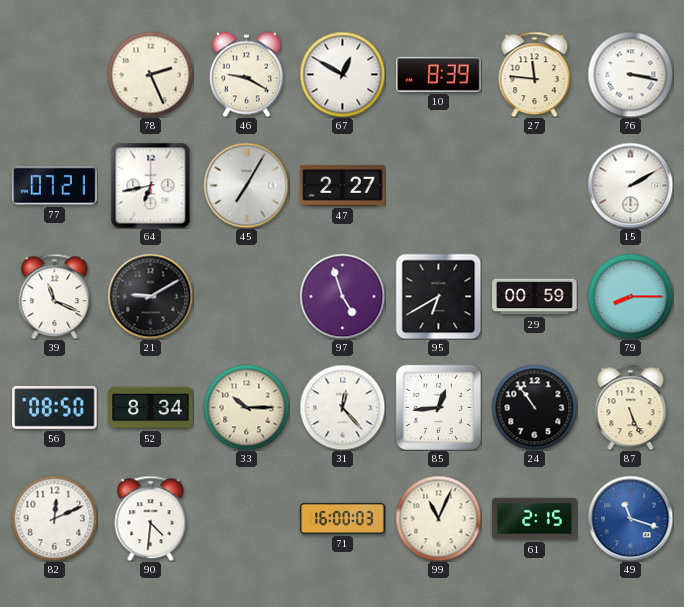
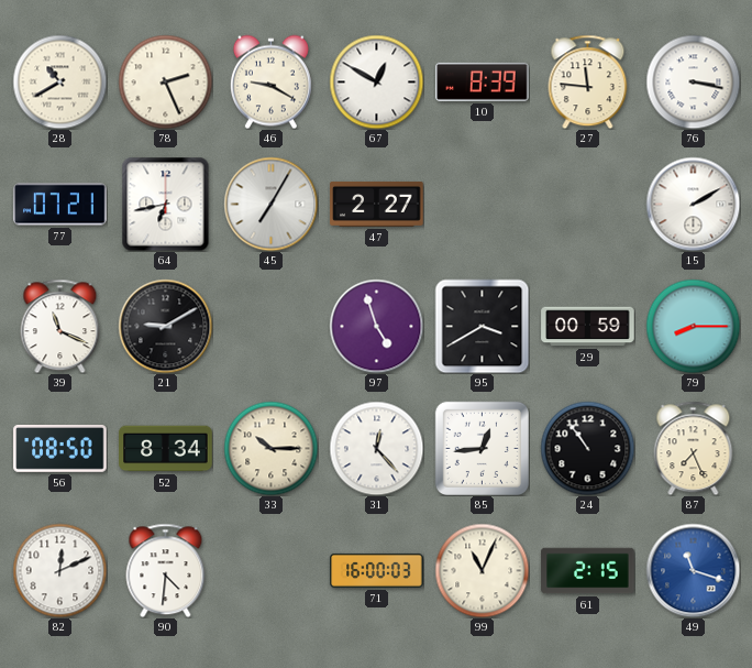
28: none -> 10:40 (59, 81)
95: 6:40 -> 3:40 (482, 326)
87: 5:26 -> 7:26 (694, 448)
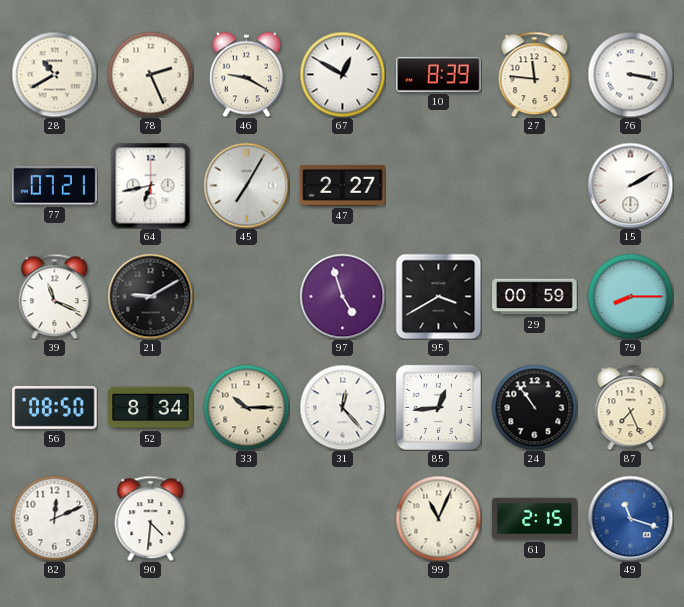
71: 16:00 -> none (377, 570)
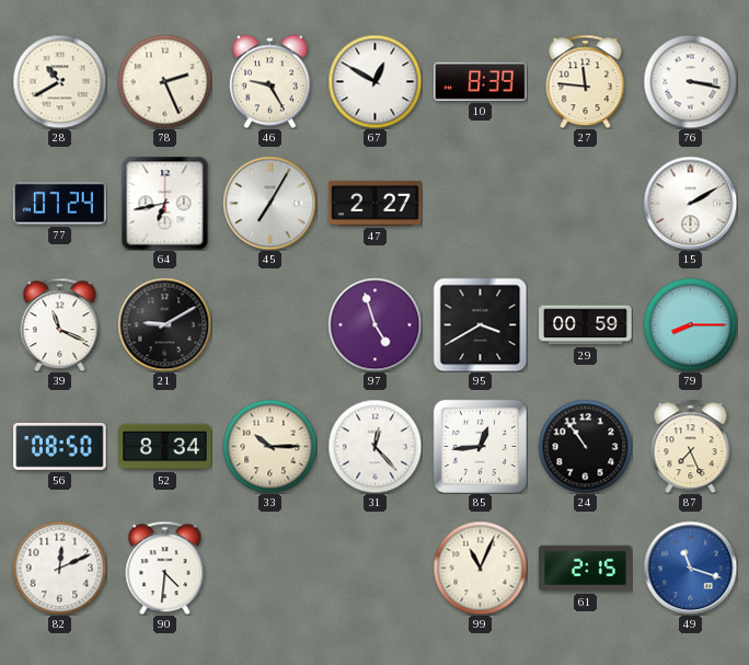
46: 9:20 -> 9:25 (269, 81)
77: 07:21 -> 07:24 (60, 204)
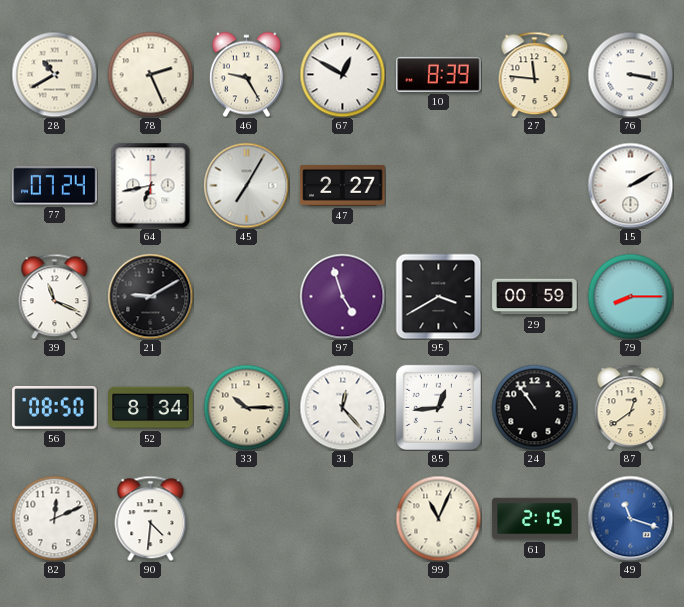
87: 7:26 -> 12:39 (631, 407)
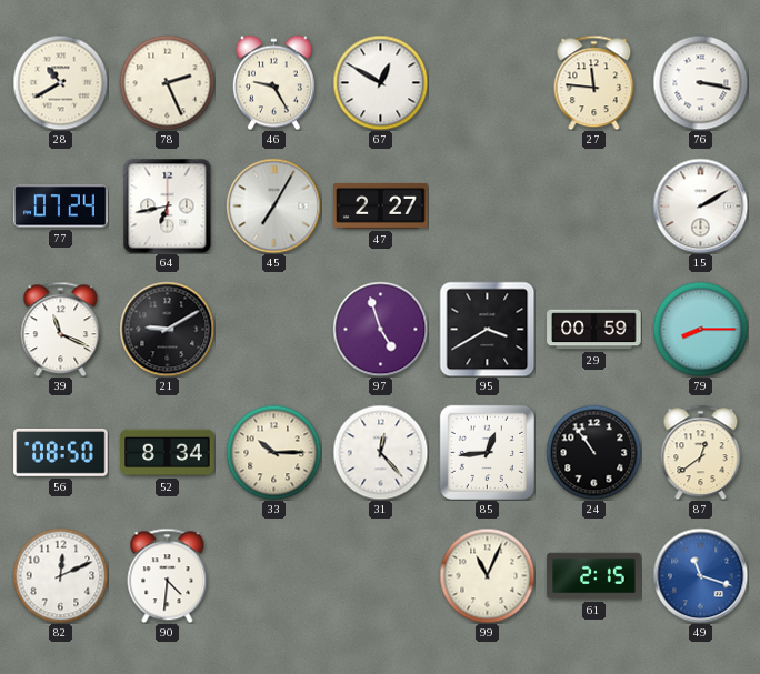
10: 8:39 -> none (439, 74)
